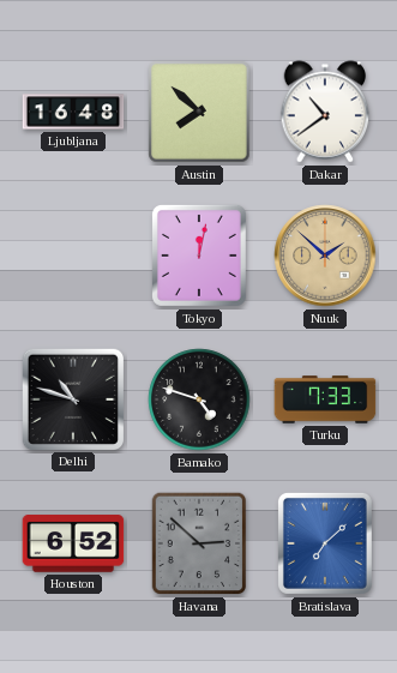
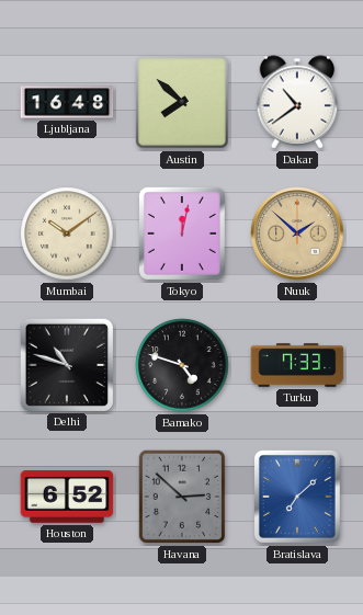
Mumbai: none -> 10:09 (67, 234)
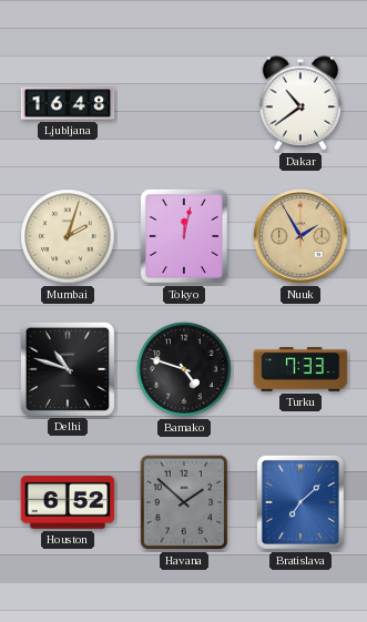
Austin: 7:52 -> none (182, 102)
Mumbai: 10:09 -> 2:03 (68, 236)
Nuuk: 1:52 -> 1:55 (300, 236)
Havana: 2:52 -> 1:52 (184, 502)
